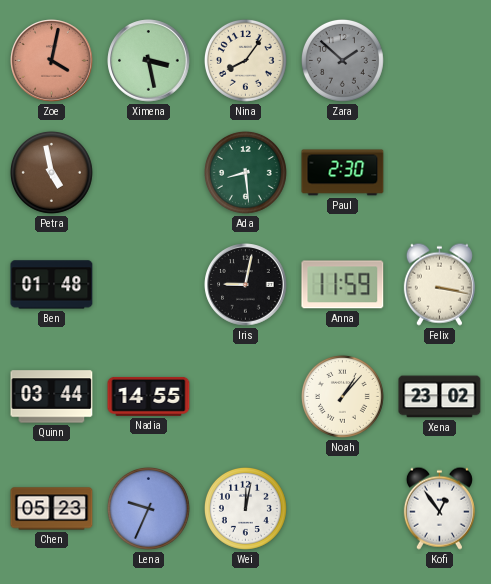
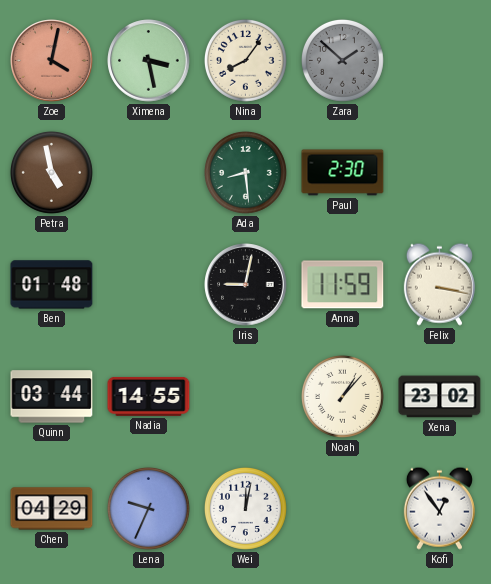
Chen: 05:23 -> 04:29 (52, 509)
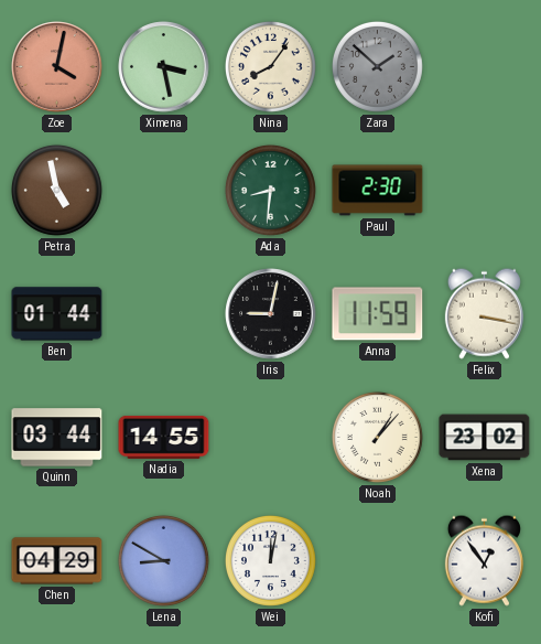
Ada: 8:29 -> 8:31 (270, 190)
Ben: 01:48 -> 01:44 (57, 314)
Lena: 9:34 -> 8:50 (163, 560)
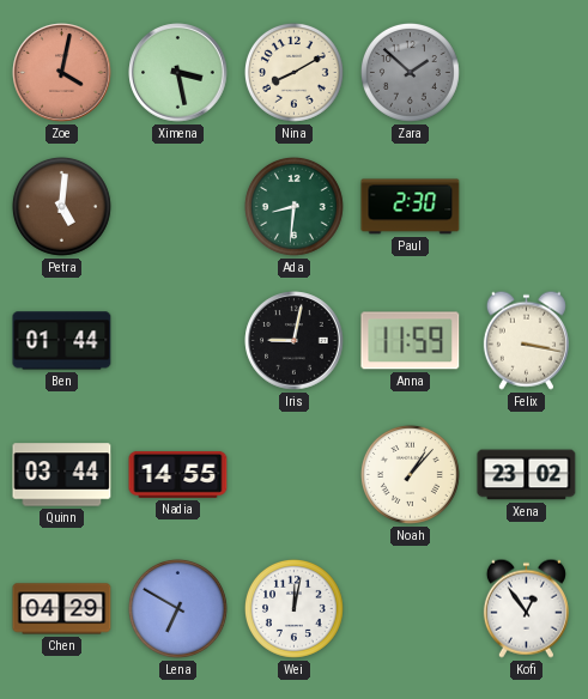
Nina: 8:06 -> 8:10 (293, 72)
Petra: 4:58 -> 5:01 (61, 206)
Lena: 8:50 -> 6:50 (177, 608)
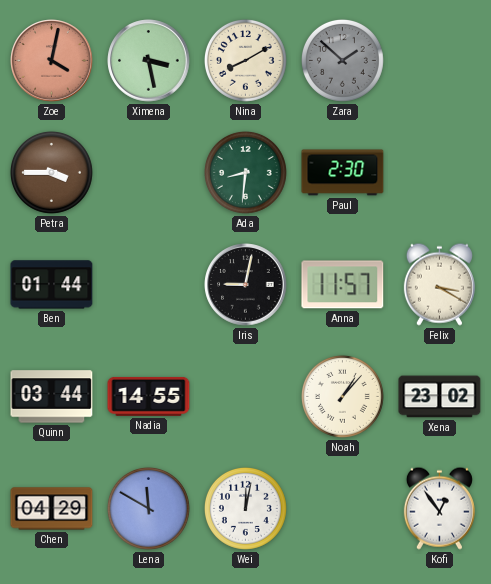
Petra: 5:01 -> 3:45 (51, 172)
Anna: 11:59 -> 11:57 (343, 285)
Felix: 3:17 -> 3:20 (439, 284)
Lena: 6:50 -> 11:50 (148, 508)
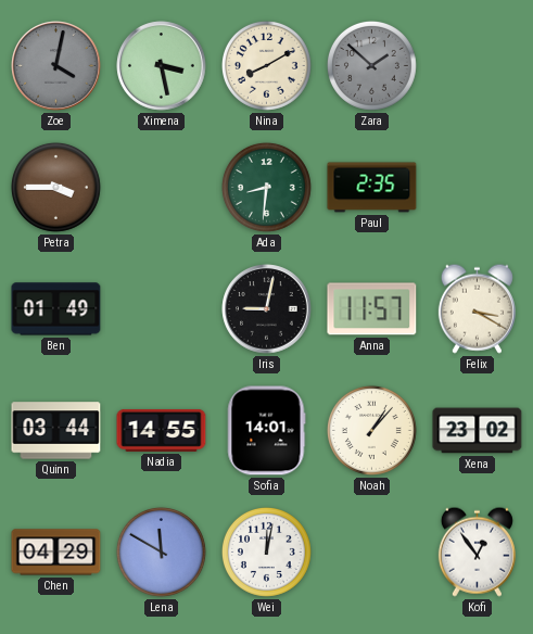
Zoe dial: salmon -> grey (56, 66)
Paul: 2:30 -> 2:35 (372, 188)
Ben: 01:44 -> 01:49 (56, 309)
Sofia: none -> 14:01 (266, 431)
